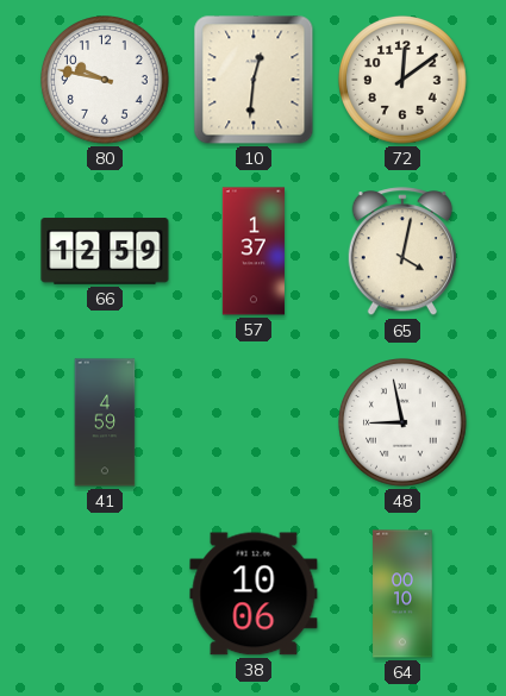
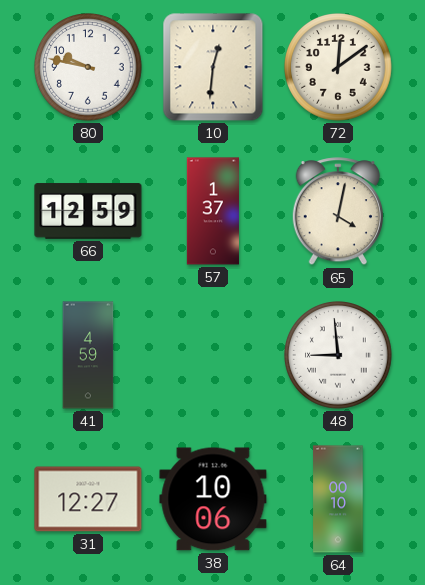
48: 8:58 -> 8:59 (339, 356)
31: none -> 12:27 (88, 499)
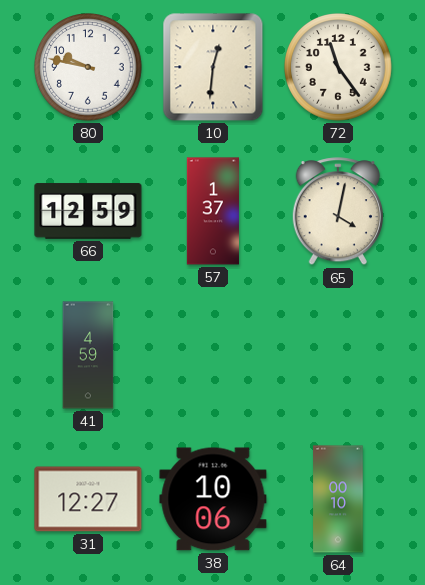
72: 12:09 -> 11:24 (339, 68)
48: 8:59 -> none (339, 356)
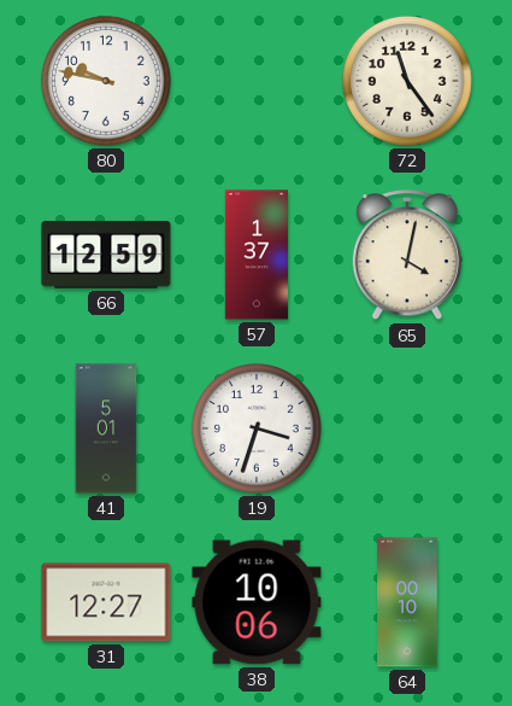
10: 12:31 -> none (213, 67)
41: 4:59 -> 5:01 (106, 428)
19: none -> 3:33 (258, 430)
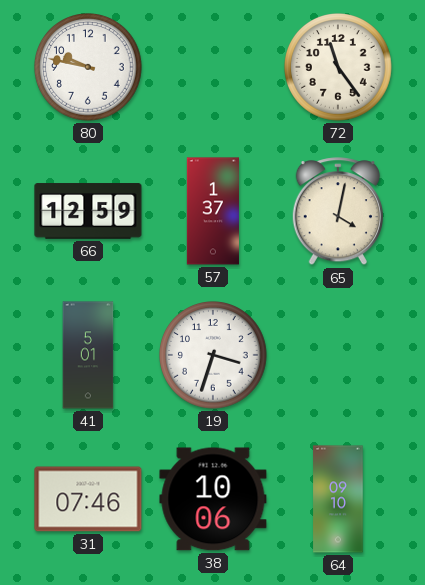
31: 12:27 -> 07:46 (88, 499)
64: 00:10 -> 09:10 (338, 499)
